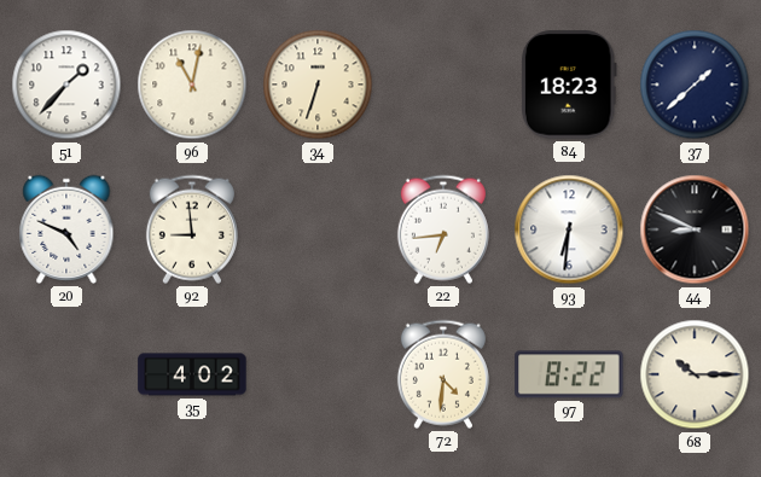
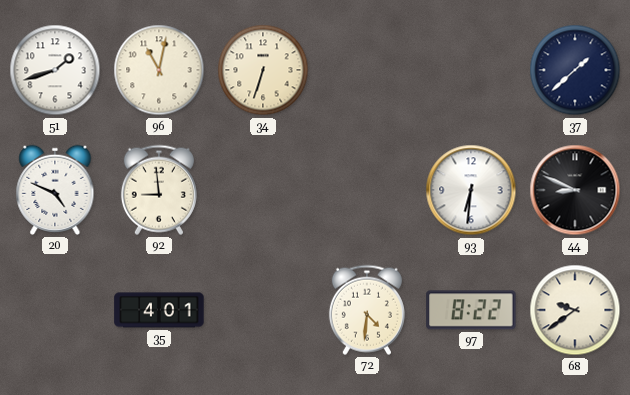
51: 1:37 -> 1:42 (55, 70)
84: 18:23 -> none (569, 85)
22: 6:44 -> none (443, 229)
35: 4:02 -> 4:01 (159, 310)
68: 10:15 -> 9:39 (575, 310)
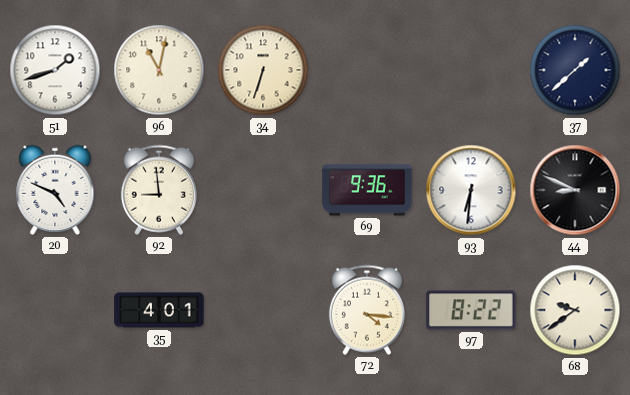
69: none -> 9:36 (367, 190)
72: 4:31 -> 4:16 (367, 310)
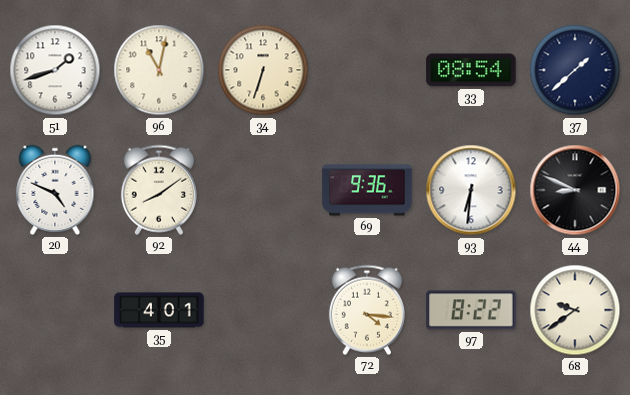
33: none -> 08:54 (471, 70)
92: 8:59 -> 8:09 (159, 190)
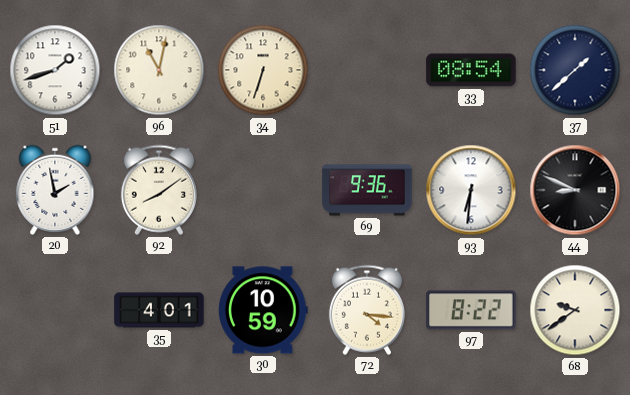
20: 4:49 -> 1:58 (55, 190)
30: none -> 10:59 (263, 310)
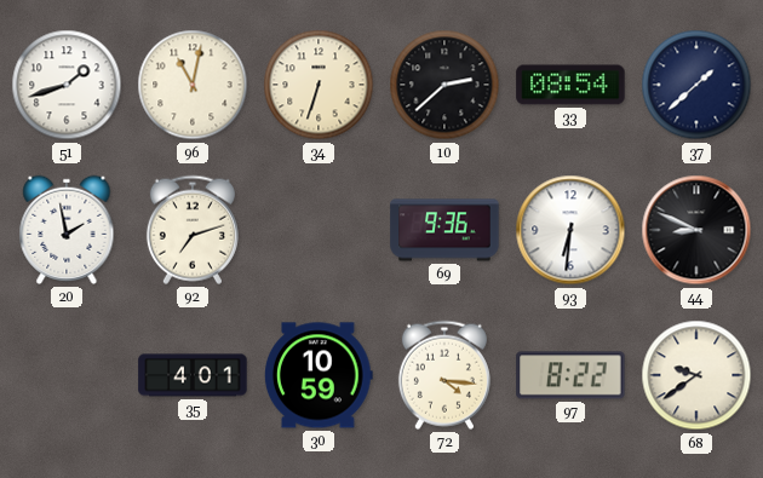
10: none -> 2:38 (444, 85)
92: 8:09 -> 7:12 (193, 230)
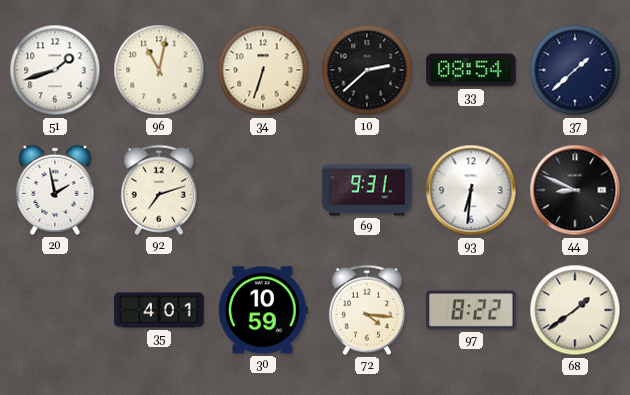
69: 9:36 -> 9:31 (367, 190)
68: 9:39 -> 1:39 (575, 310)
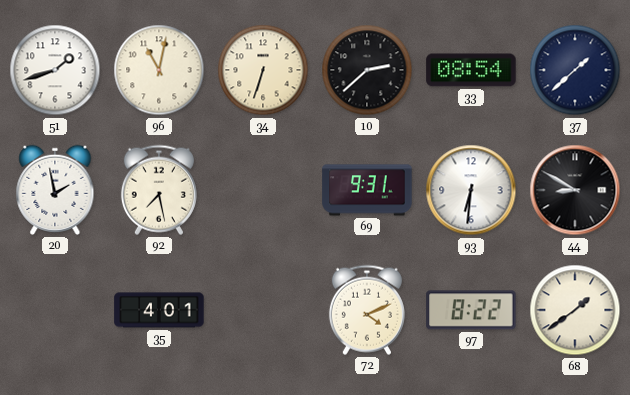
92: 7:12 -> 7:28 (159, 190)
44: 8:49 -> 8:50 (575, 190)
30: 10:59 -> none (263, 310)
72: 4:16 -> 4:11 (367, 310)
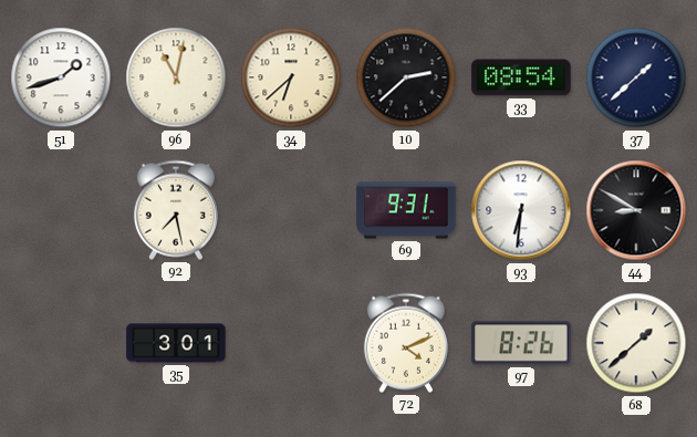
34: 6:33 -> 6:38 (291, 77)
20: 1:58 -> none (55, 190)
35: 4:01 -> 3:01 (176, 343)
97: 8:22 -> 8:26 (521, 343)
68: 1:39 -> 1:38 (636, 343)
